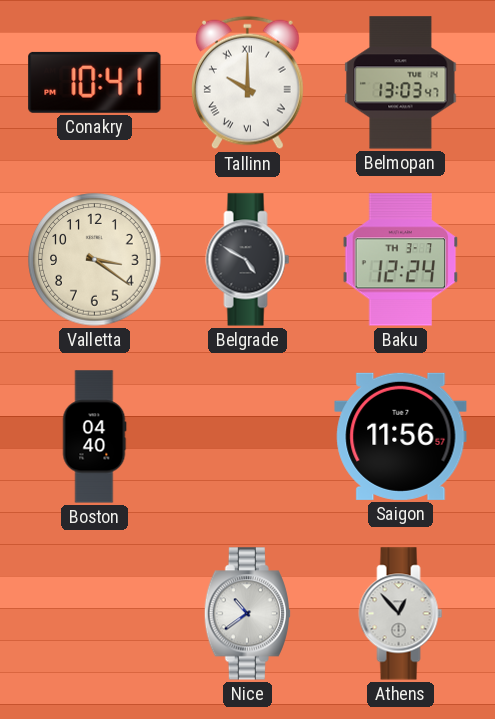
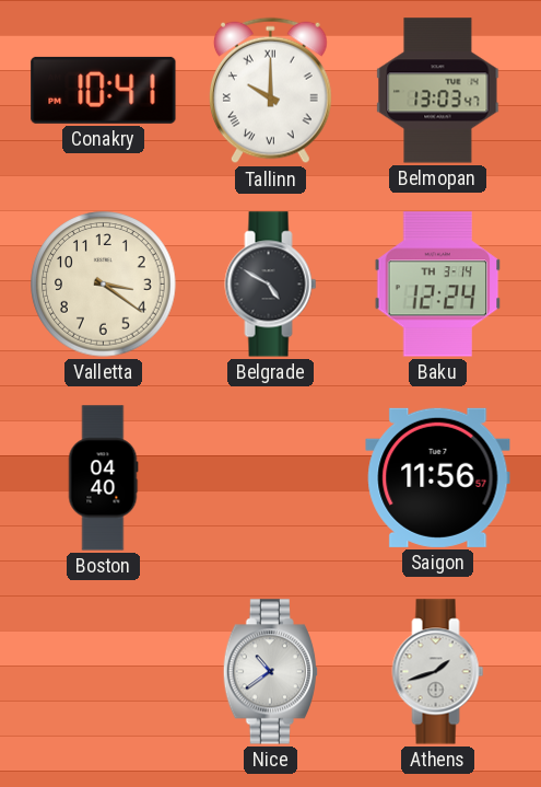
Baku date: TH 3-7 -> TH 3-14 (438, 285)
Athens: 12:53 -> 1:42 (438, 672)
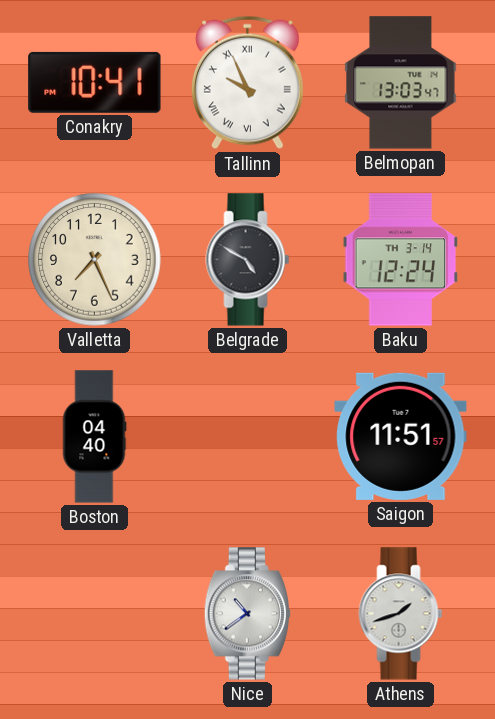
Tallinn: 10:00 -> 9:56 (248, 83)
Valletta: 3:21 -> 7:26 (95, 260)
Saigon: 11:56 -> 11:51 (401, 436)
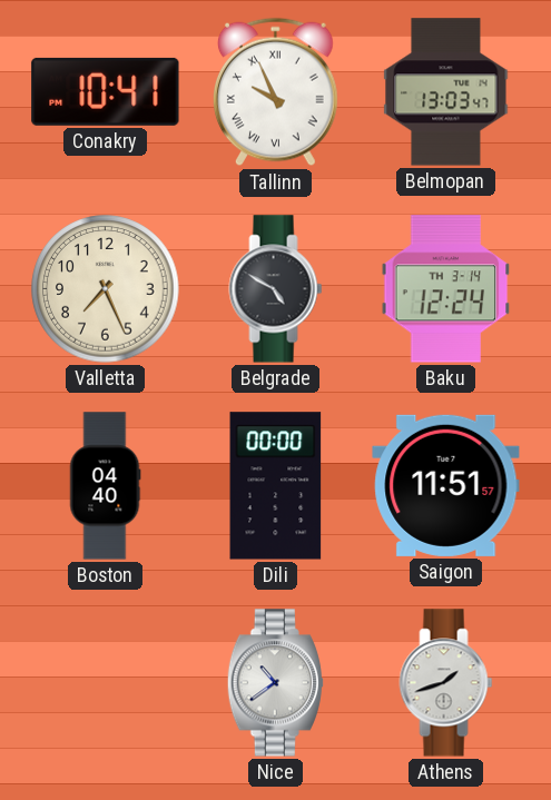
Dili: none -> 00:00 (276, 486)
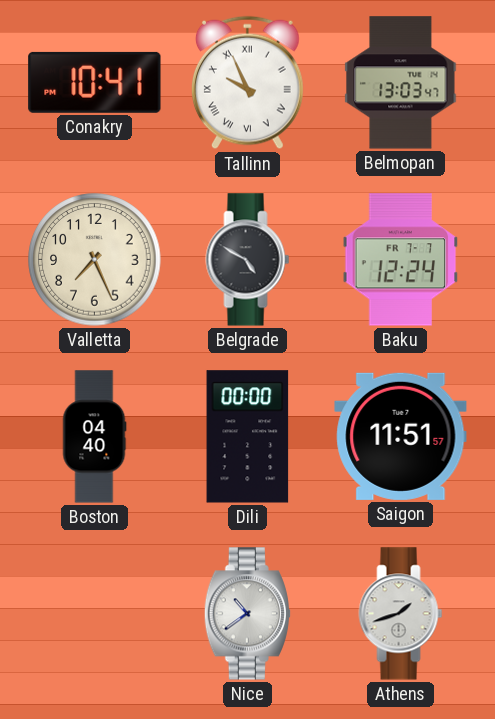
Baku date: TH 3-14 -> FR 7-7 (401, 260)
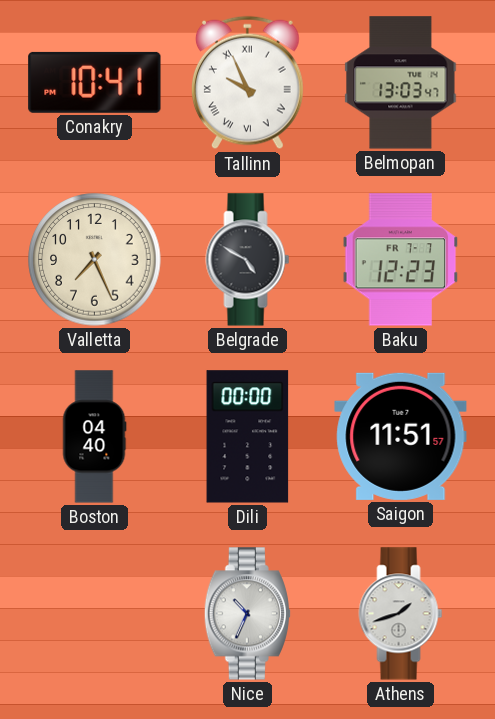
Baku: 12:24 -> 12:23 (401, 260)
Nice: 10:39 -> 10:34 (247, 614)
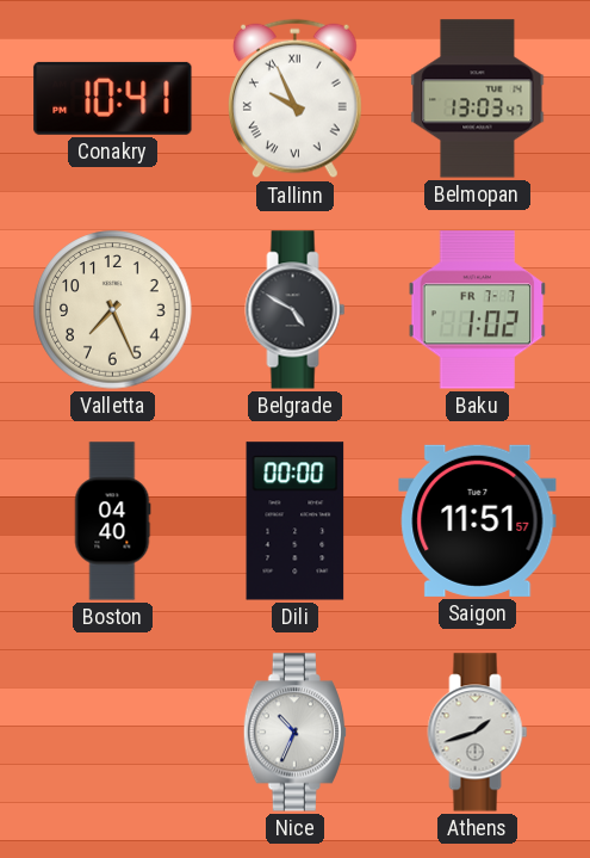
Baku: 12:23 -> 1:02 (478, 310)
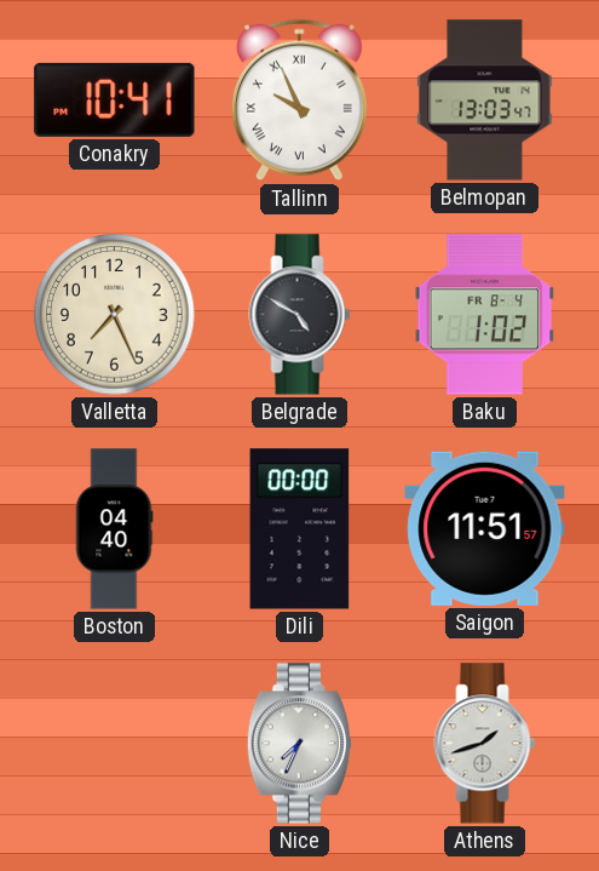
Baku date: FR 7-7 -> FR 8-4 (485, 315)
Nice: 10:34 -> 7:34 (299, 744)
